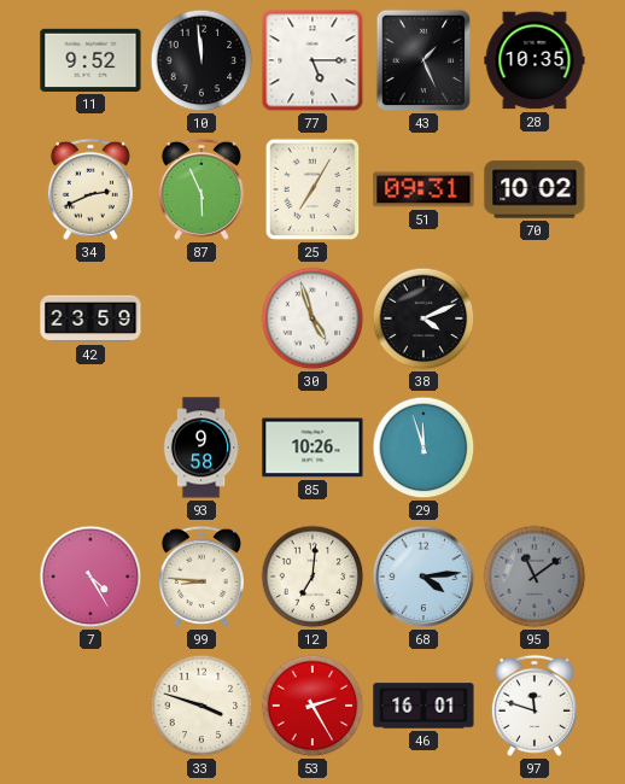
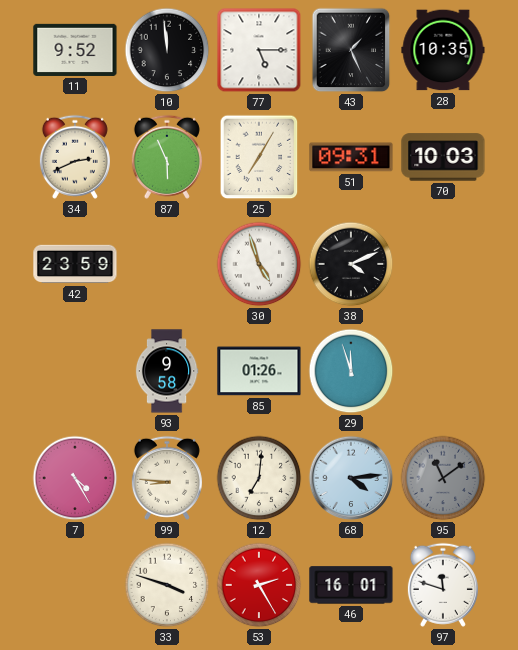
70: 10:02 -> 10:03 (443, 157)
85: 10:26 -> 01:26 (259, 371)
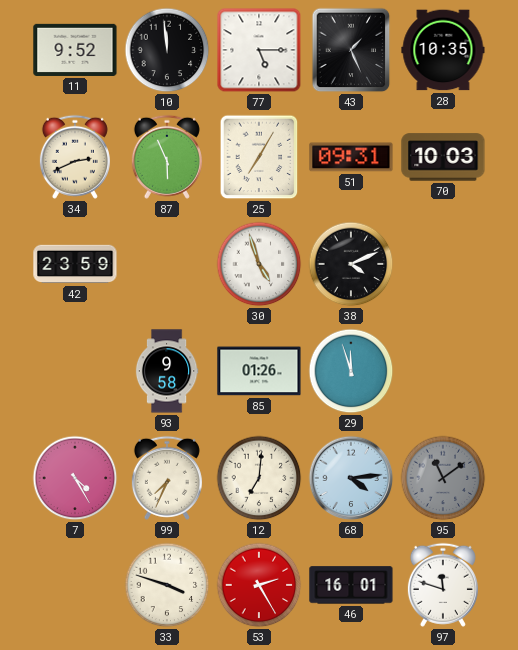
99: 8:46 -> 7:34 (167, 478)
